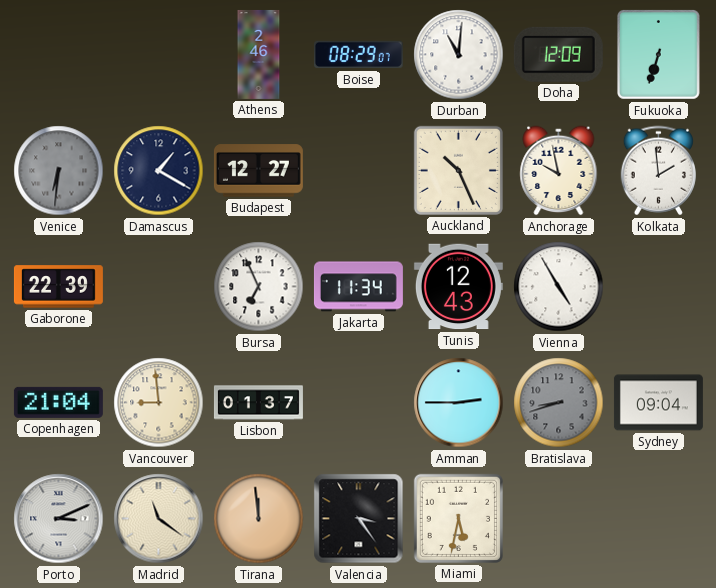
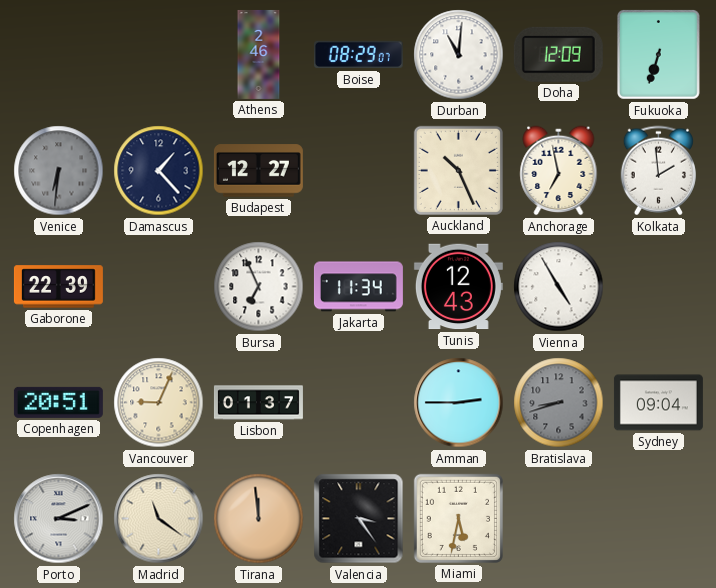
Damascus: 1:20 -> 1:23 (159, 171)
Anchorage: 9:58 -> 6:58 (559, 171)
Copenhagen: 21:04 -> 20:51 (58, 402)
Vancouver: 8:59 -> 9:04 (159, 403)
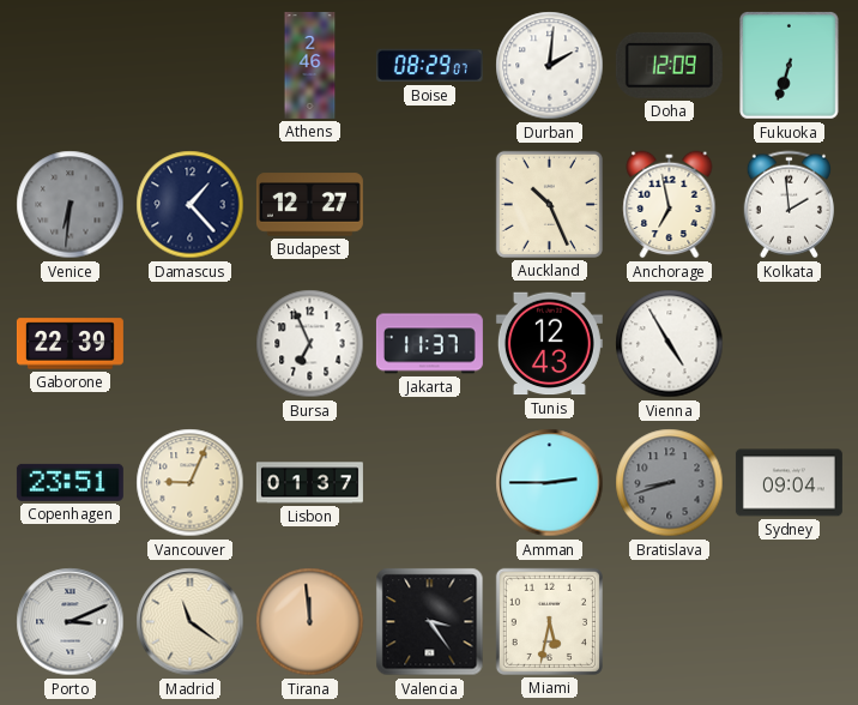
Durban: 11:01 -> 2:01 (550, 66)
Jakarta: 11:34 -> 11:37 (429, 344)
Copenhagen: 20:51 -> 23:51 (70, 482)
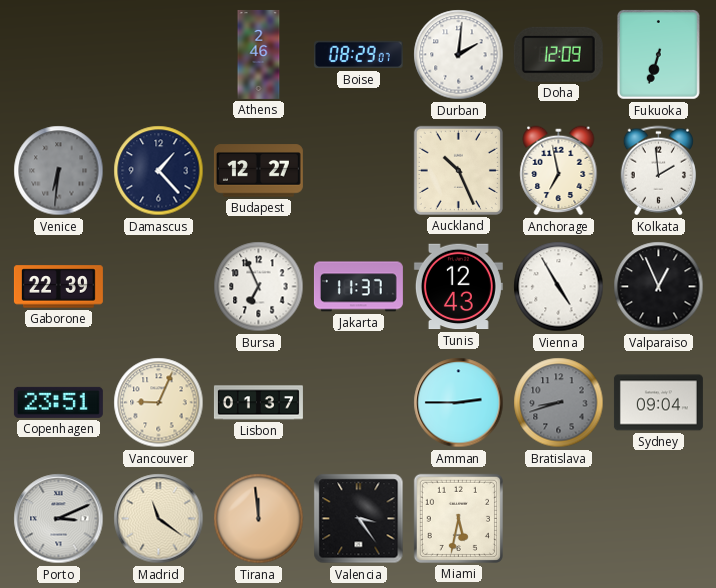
Valparaiso: none -> 12:56 (659, 287)
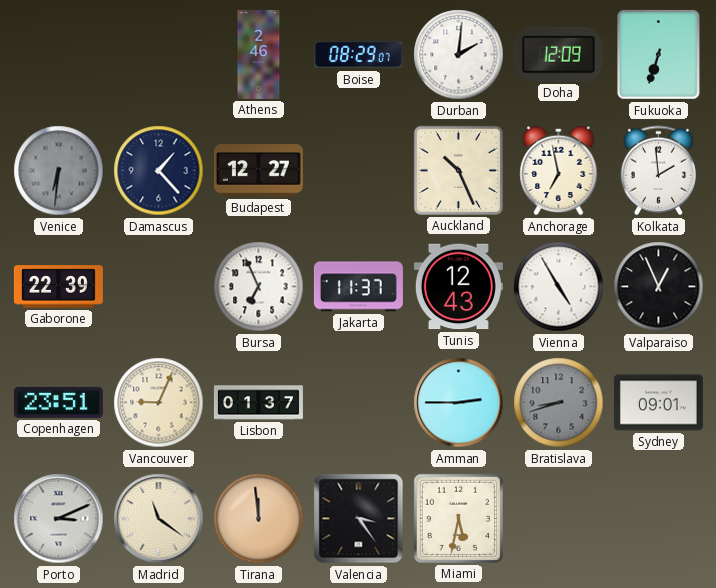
Sydney: 09:04 -> 09:01 (658, 403)
